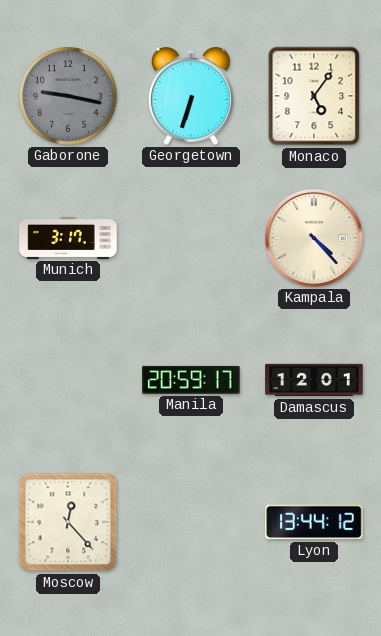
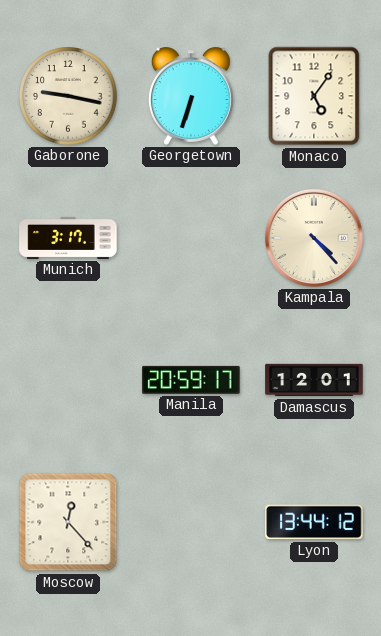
Gaborone dial: grey -> cream (68, 96)
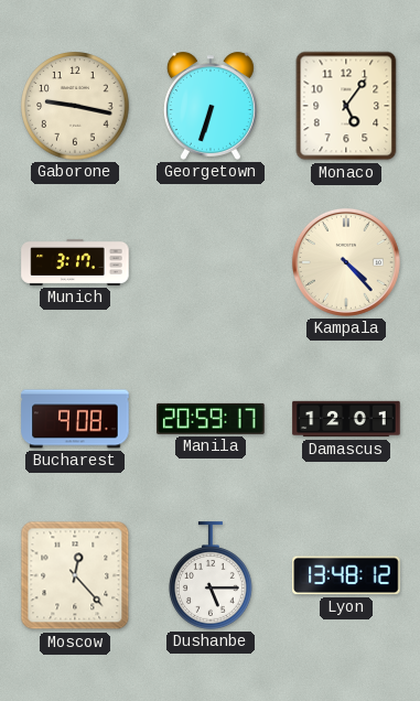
Bucharest: none -> 9:08 (75, 419)
Dushanbe: none -> 5:15 (212, 575)
Lyon: 13:44 -> 13:48 (346, 575)
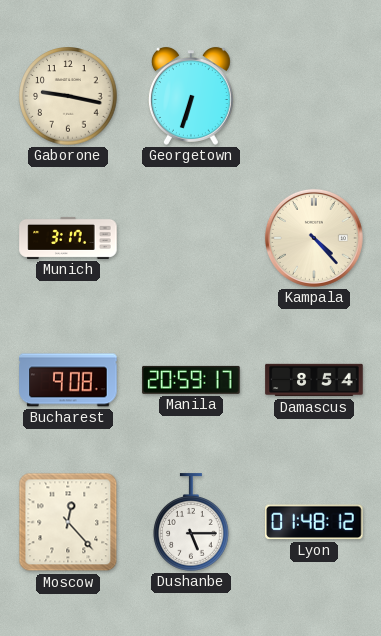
Monaco: 5:06 -> none (346, 106)
Damascus: 12:01 -> 8:54 (314, 380)
Lyon: 13:48 -> 01:48 (314, 522)
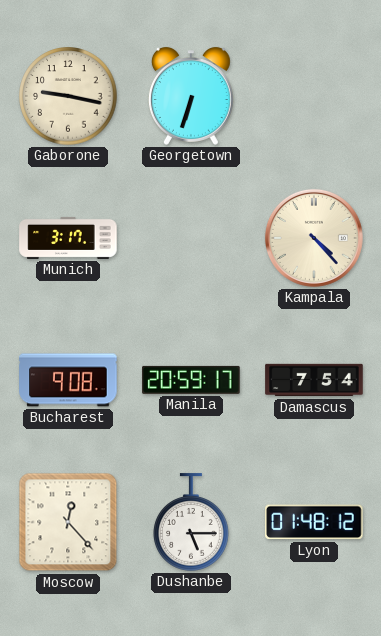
Damascus: 8:54 -> 7:54 (314, 380)
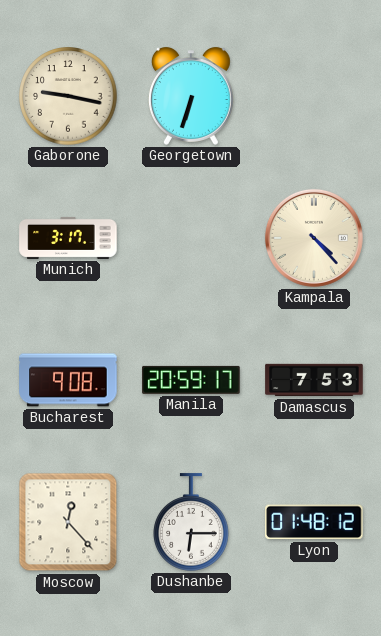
Damascus: 7:54 -> 7:53 (314, 380)
Dushanbe: 5:15 -> 6:15 (192, 522)
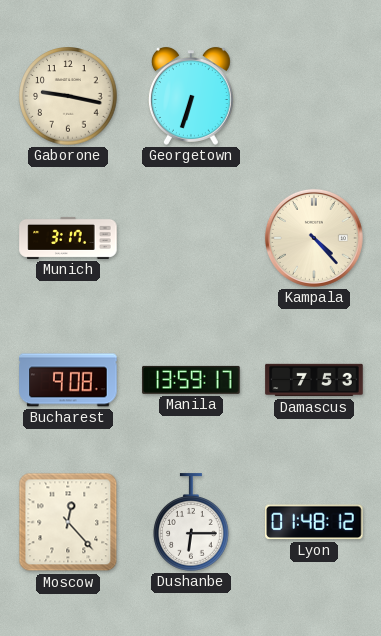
Manila: 20:59 -> 13:59 (191, 380)
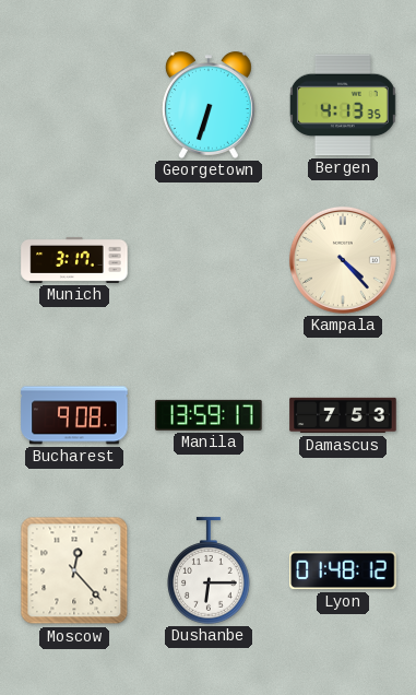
Gaborone: 9:17 -> none (68, 96)
Bergen: none -> 4:13 (343, 105)
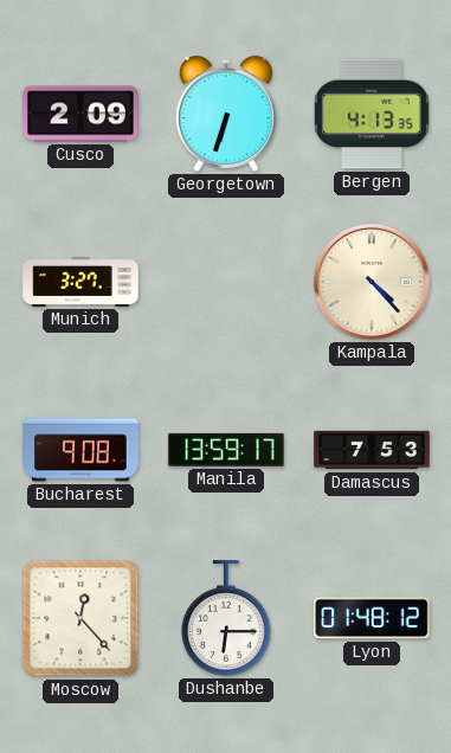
Cusco: none -> 2:09 (80, 114)
Munich: 3:17 -> 3:27 (80, 282)
